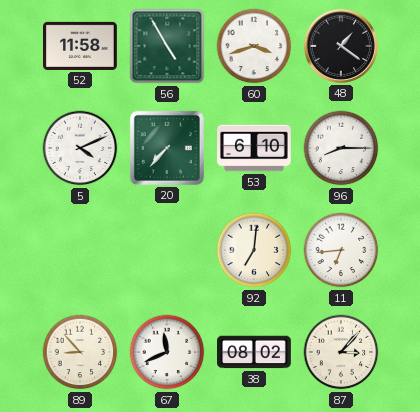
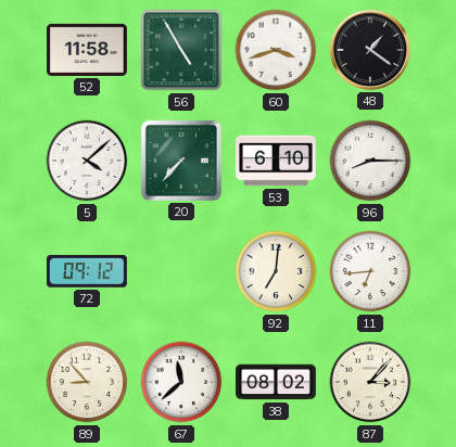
5: 4:11 -> 4:08 (87, 161)
72: none -> 09:12 (87, 271)
67: 11:41 -> 11:38 (181, 382)
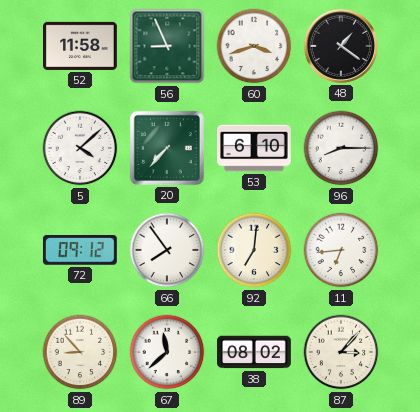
56: 4:55 -> 8:56 (167, 46)
66: none -> 7:54 (167, 250)
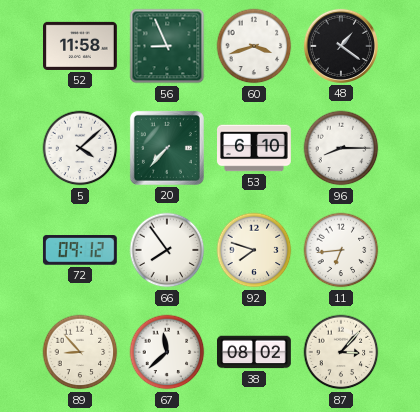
92: 7:01 -> 7:48 (254, 250)
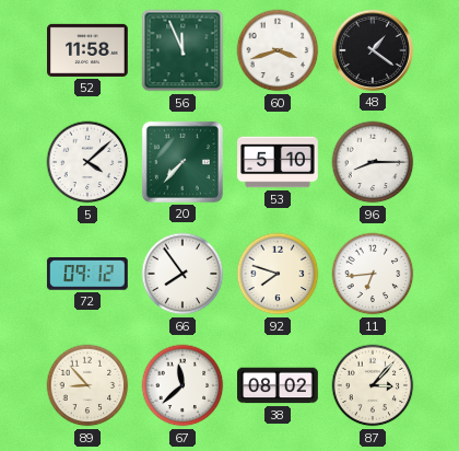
56: 8:56 -> 11:56 (183, 50)
53: 6:10 -> 5:10 (278, 162)
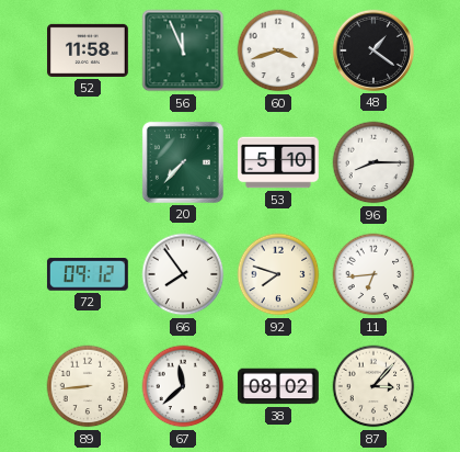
5: 4:08 -> none (87, 162)
89: 8:53 -> 8:44 (88, 386)
